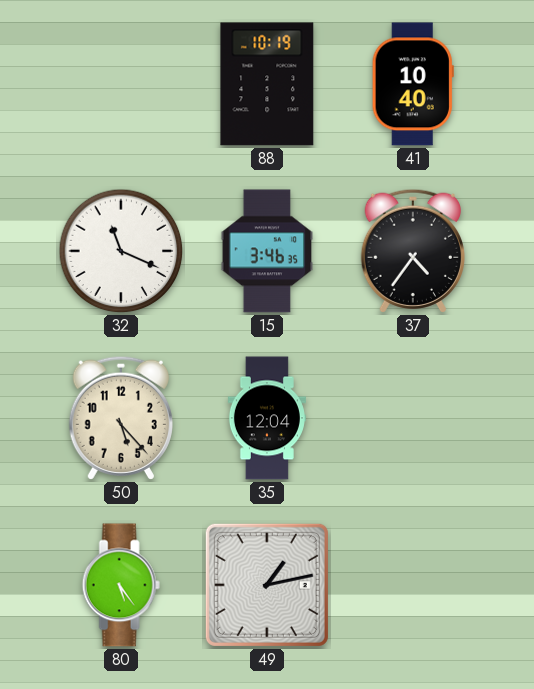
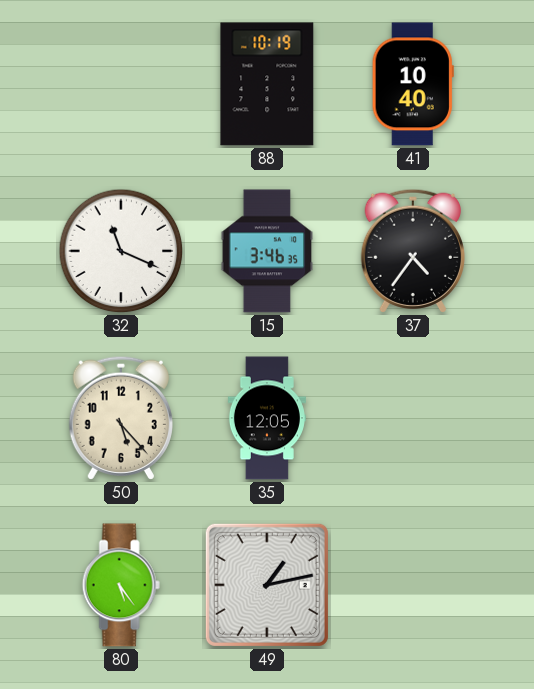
35: 12:04 -> 12:05 (267, 418)
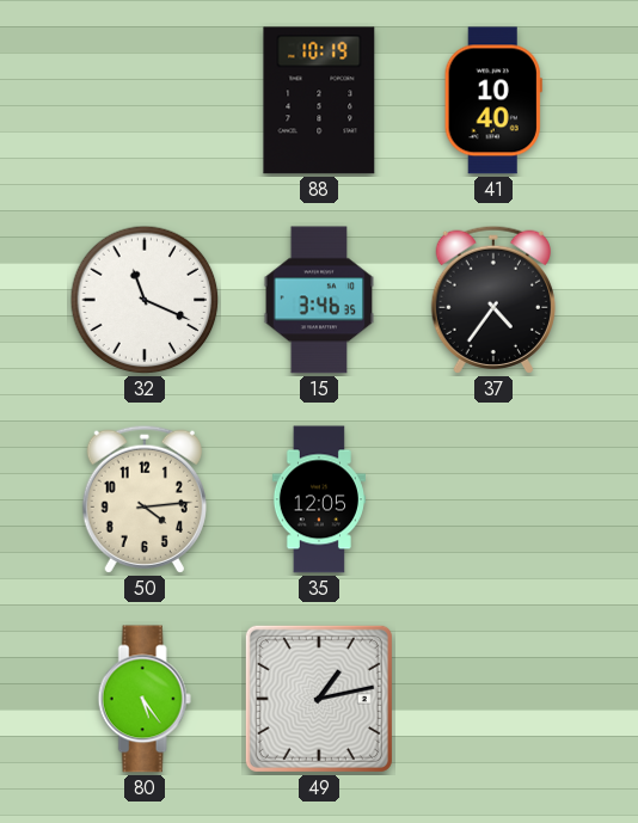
50: 5:23 -> 4:14 (145, 499)
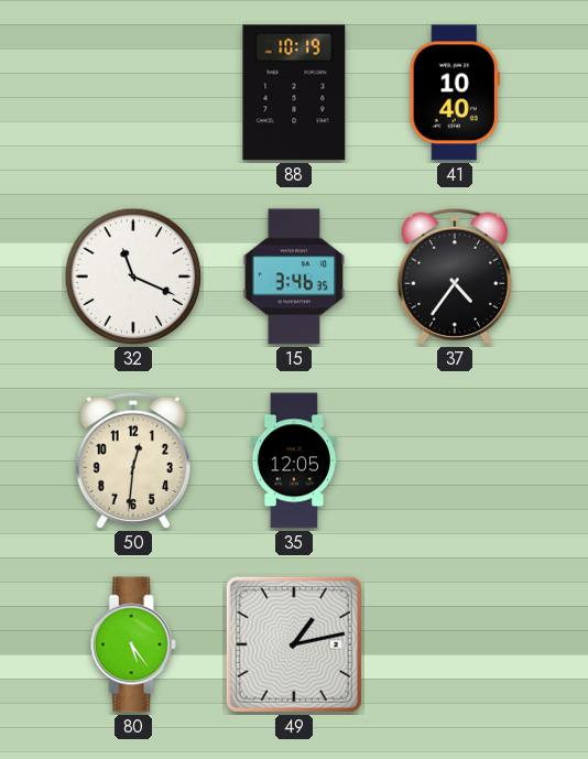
50: 4:14 -> 12:31 (133, 460)
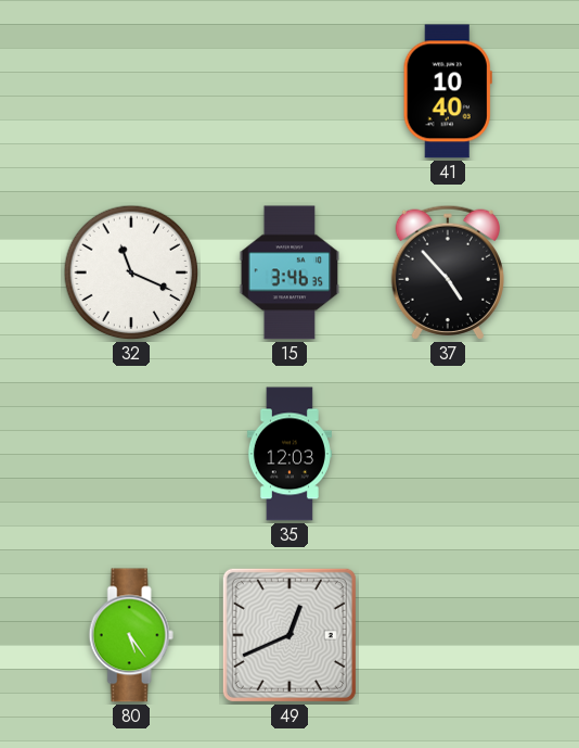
88: 10:19 -> none (294, 93)
37: 4:36 -> 4:53 (448, 272)
50: 12:31 -> none (133, 460)
35: 12:05 -> 12:03 (289, 454)
49: 1:13 -> 12:41 (289, 635)
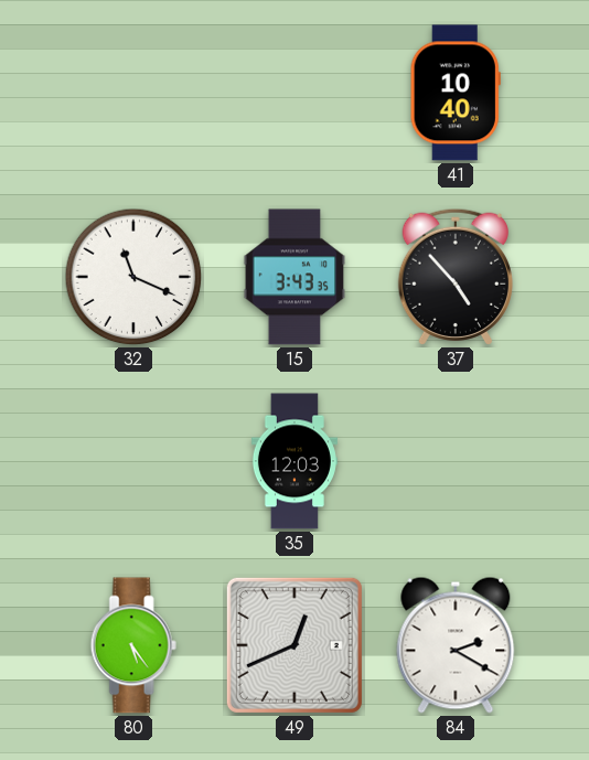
15: 3:46 -> 3:43 (294, 277)
84: none -> 2:20 (456, 645)
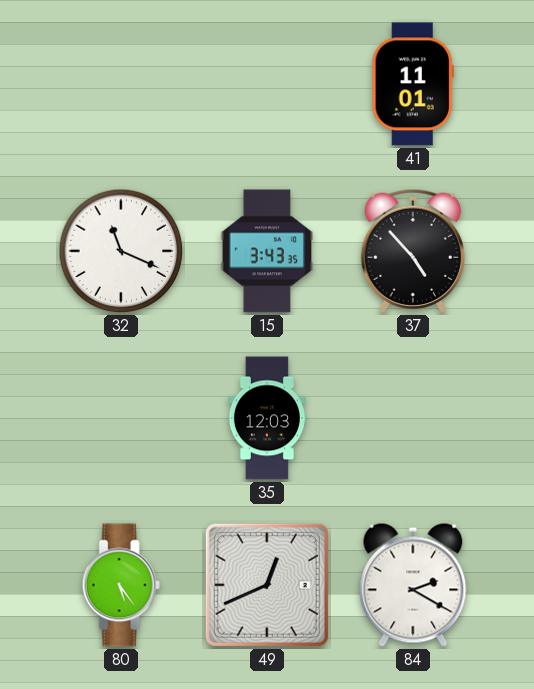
41: 10:40 -> 11:01 (413, 84)
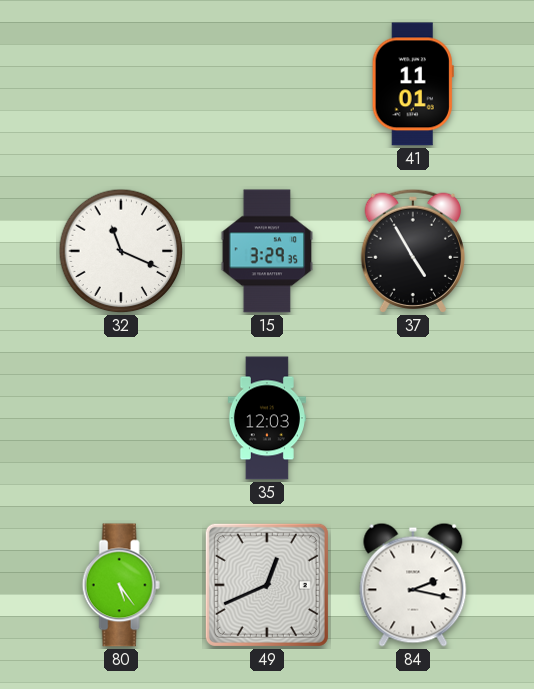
15: 3:43 -> 3:29 (267, 251)
37: 4:53 -> 4:55 (413, 251)
84: 2:20 -> 2:17 (413, 585)
